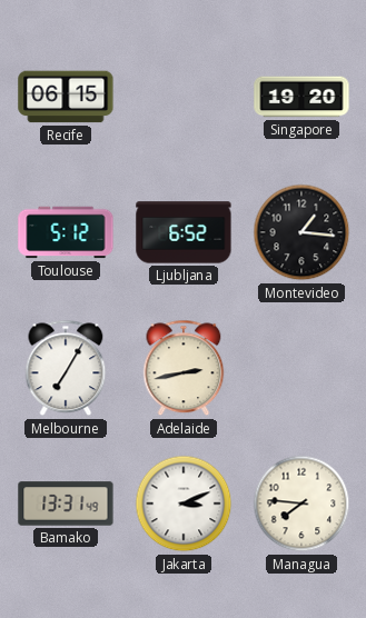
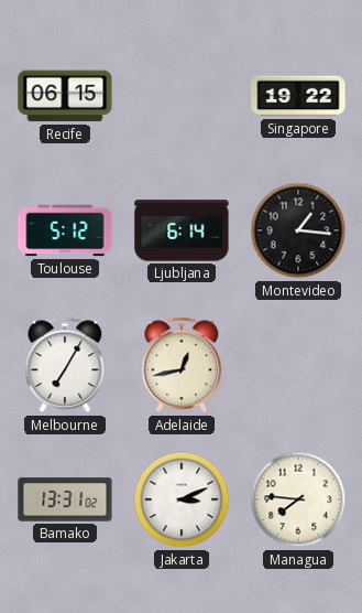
Singapore: 19:20 -> 19:22 (298, 96)
Ljubljana: 6:52 -> 6:14 (182, 230)
Adelaide: 2:43 -> 12:43 (182, 365)
Bamako: 13:31:49 -> 13:31:02 (65, 499)
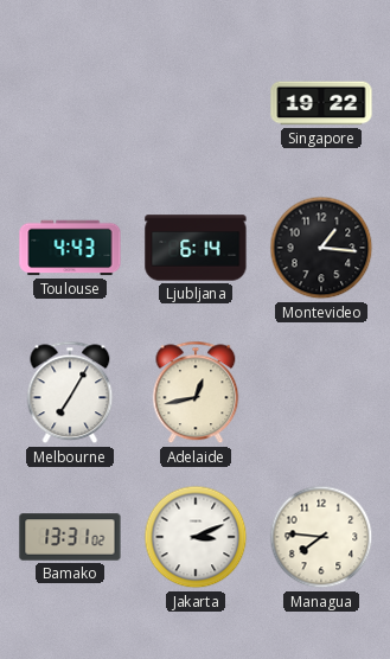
Recife: 06:15 -> none (65, 96)
Toulouse: 5:12 -> 4:43 (70, 248)
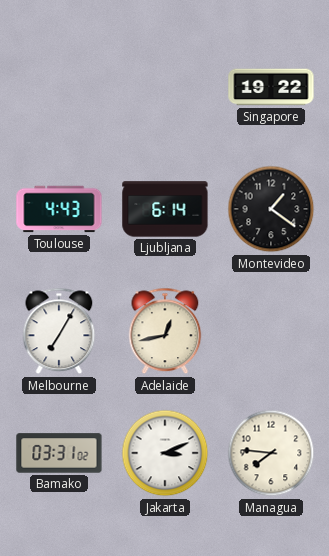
Montevideo: 1:16 -> 1:21 (271, 209)
Bamako: 13:31 -> 03:31 (59, 453)
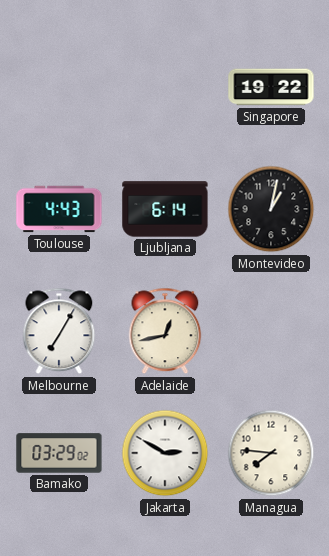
Montevideo: 1:21 -> 1:02 (271, 209)
Bamako: 03:31 -> 03:29 (59, 453)
Jakarta: 3:11 -> 2:50 (165, 453)
